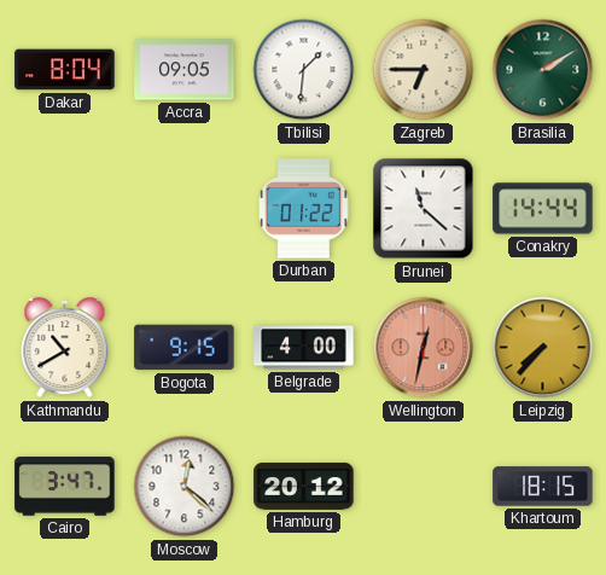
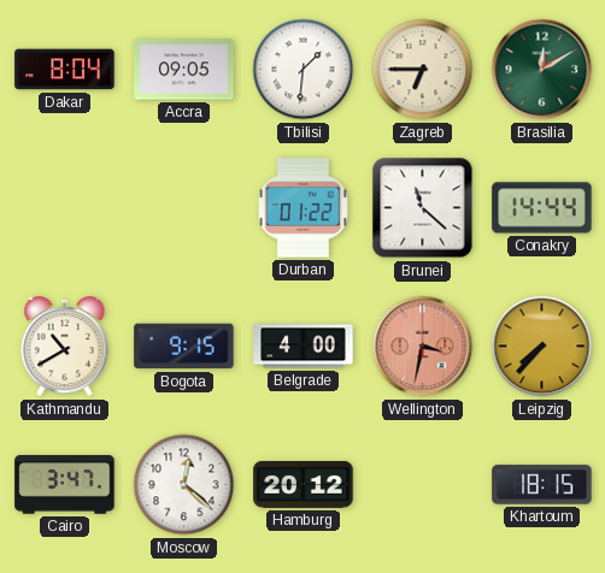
Brasilia: 2:10 -> 12:10 (542, 70)
Wellington: 12:32 -> 3:32 (423, 347)
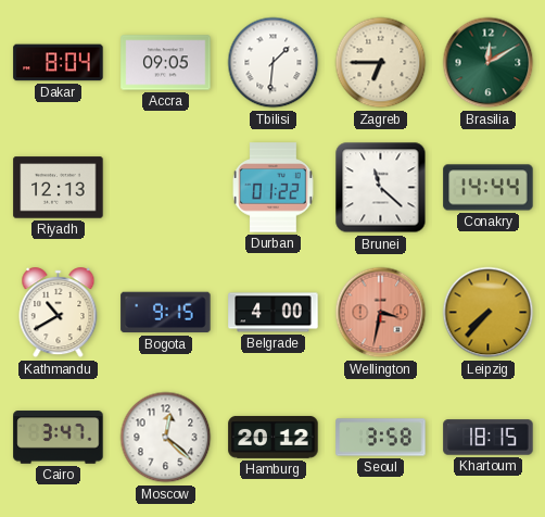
Riyadh: none -> 12:13 (59, 188)
Seoul: none -> 3:58 (381, 438)
